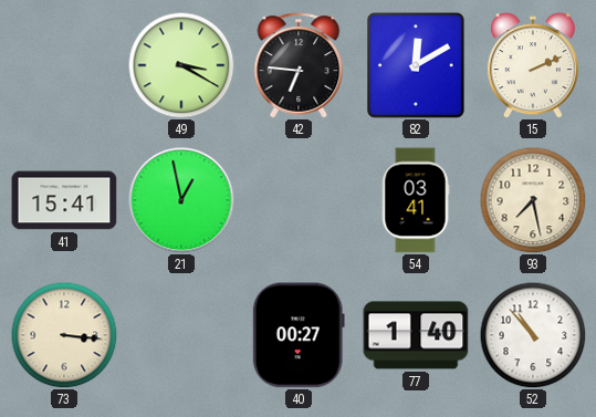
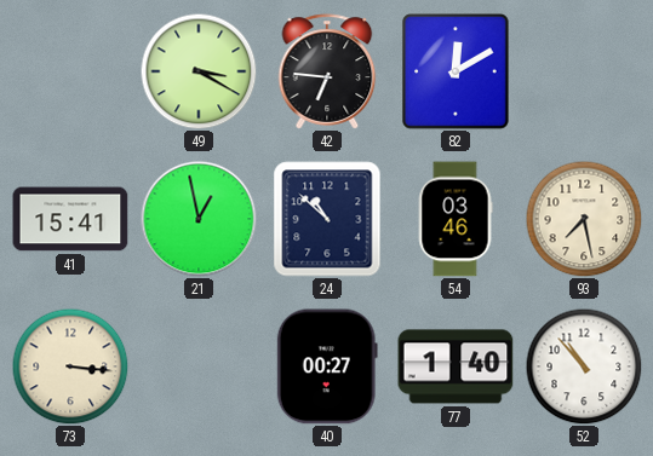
15: 2:11 -> none (533, 65)
24: none -> 10:52 (327, 219)
54: 03:41 -> 03:46 (456, 219)
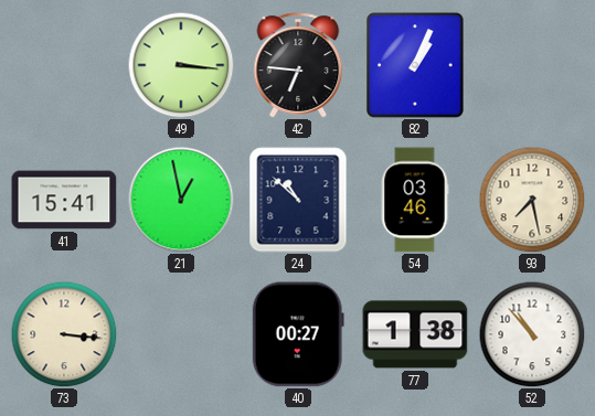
49: 3:20 -> 3:16 (181, 65)
82: 12:10 -> 1:04 (415, 65)
77: 1:40 -> 1:38 (415, 334)
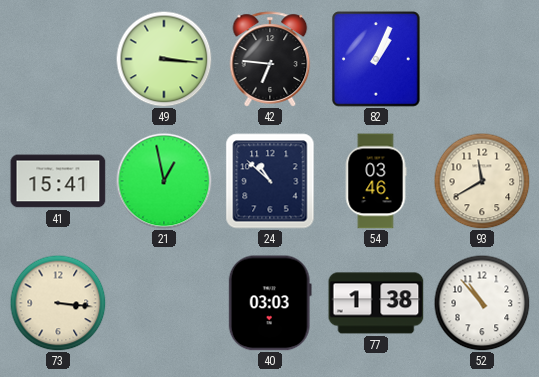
93: 7:28 -> 11:40 (482, 181)
40: 00:27 -> 03:03 (270, 303)
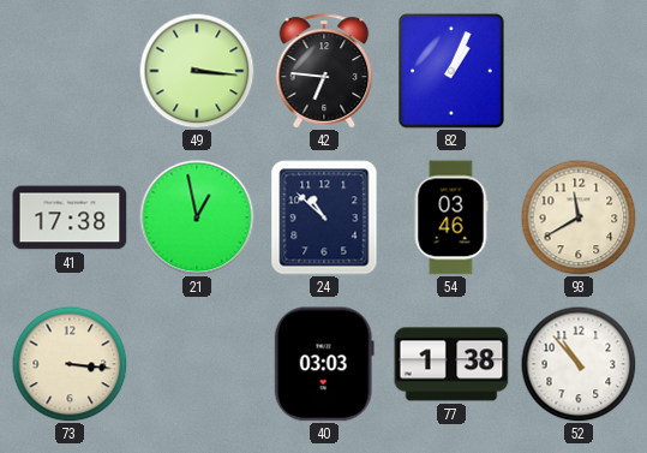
41: 15:41 -> 17:38 (70, 217)
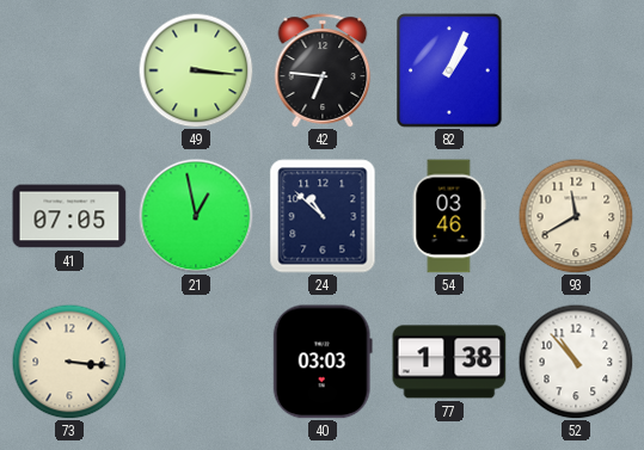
41: 17:38 -> 07:05 (69, 216)
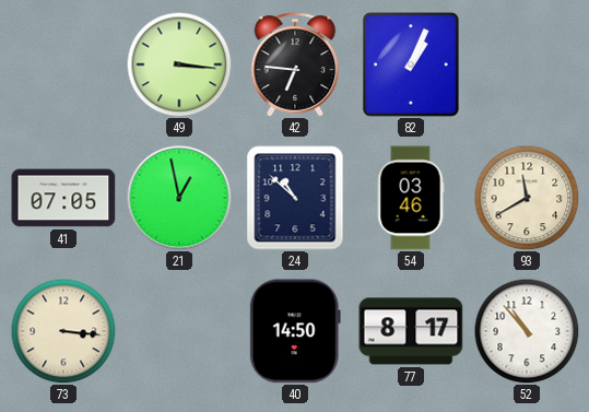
40: 03:03 -> 14:50 (295, 331)
77: 1:38 -> 8:17 (411, 331)
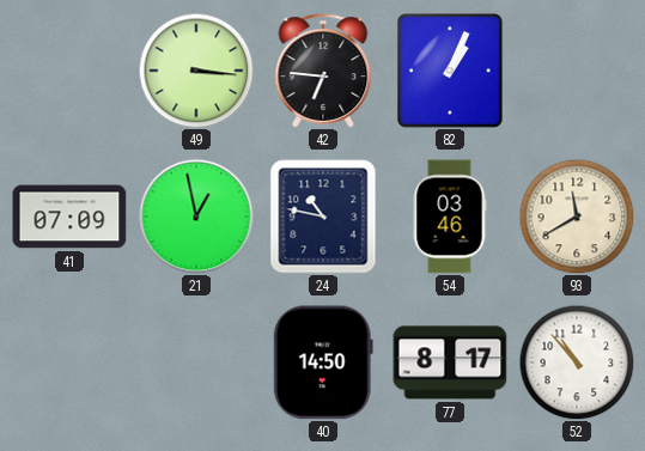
41: 07:05 -> 07:09 (69, 217)
24: 10:52 -> 10:47 (323, 217)
73: 3:16 -> none (63, 331)
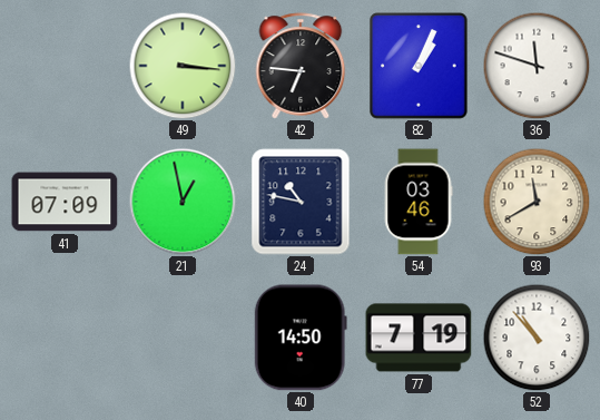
36: none -> 11:48 (537, 66)
77: 8:17 -> 7:19 (419, 338)
